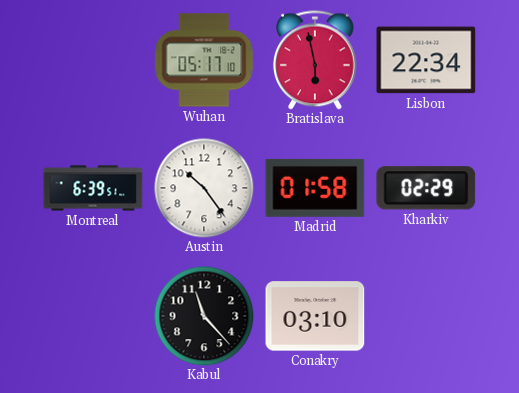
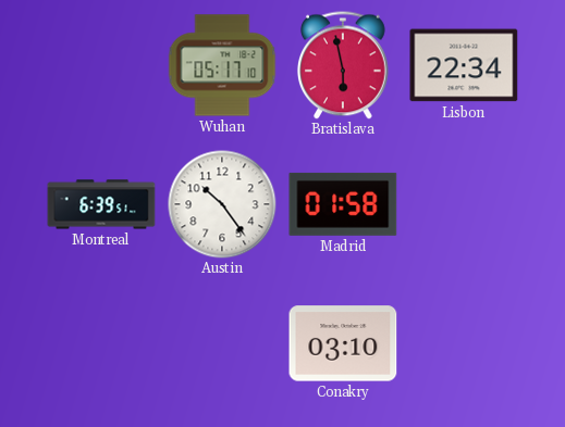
Kharkiv: 02:29 -> none (426, 188)
Kabul: 11:23 -> none (204, 316)
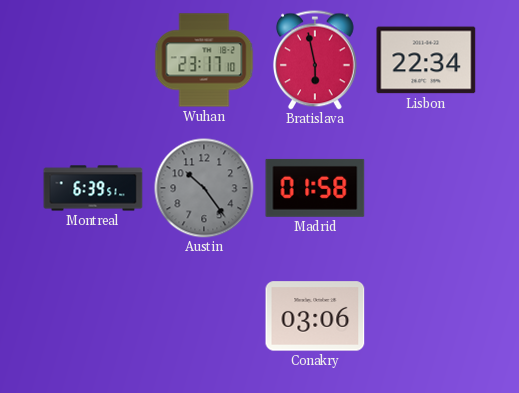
Wuhan: 05:17 -> 23:17 (204, 60)
Austin dial: white -> grey (204, 188)
Conakry: 03:10 -> 03:06 (315, 316)
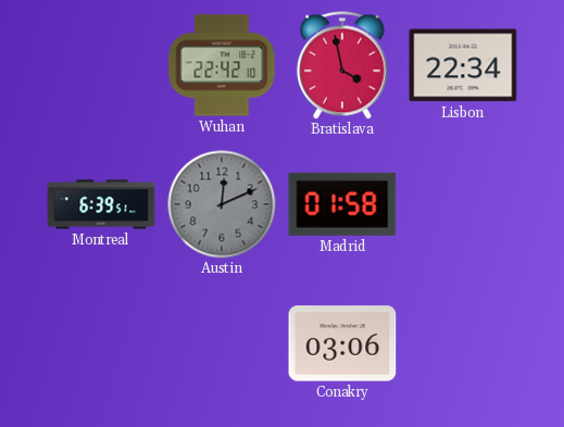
Wuhan: 23:17 -> 22:42 (222, 65)
Bratislava: 5:58 -> 3:58 (342, 65)
Austin: 10:24 -> 12:11 (222, 204)
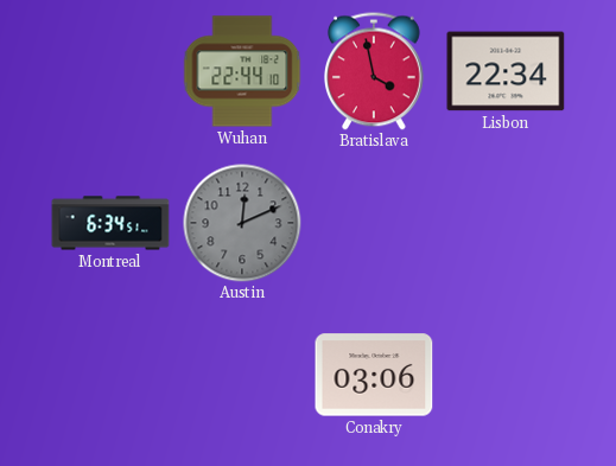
Wuhan: 22:42 -> 22:44 (242, 71)
Montreal: 6:39 -> 6:34 (110, 223)
Madrid: 01:58 -> none (342, 204)
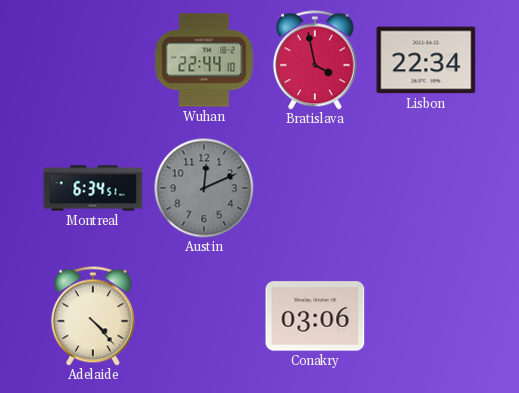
Adelaide: none -> 4:23 (93, 316)
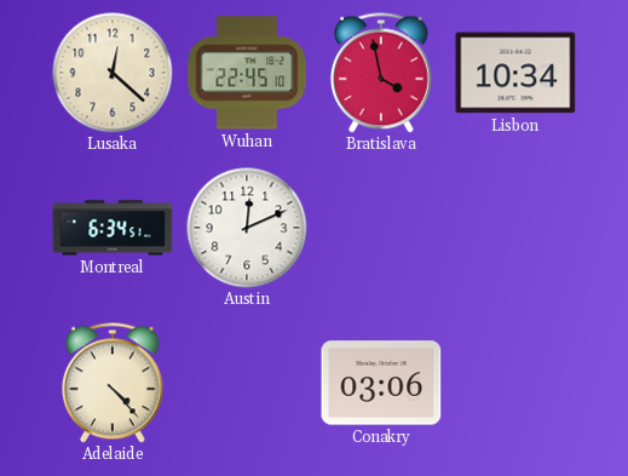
Lusaka: none -> 12:22 (113, 73)
Wuhan: 22:44 -> 22:45 (247, 73)
Lisbon: 22:34 -> 10:34 (515, 73)
Austin dial: grey -> white (247, 228)
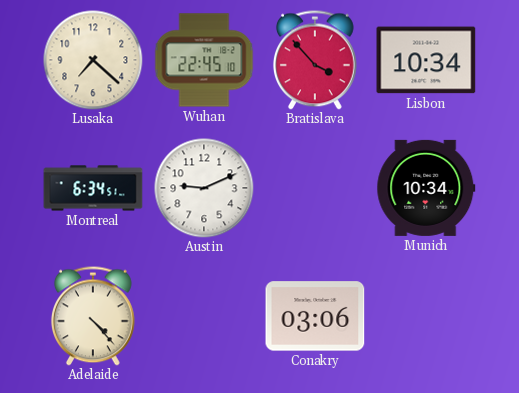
Lusaka: 12:22 -> 7:22 (93, 60)
Bratislava: 3:58 -> 3:53 (315, 60)
Austin: 12:11 -> 9:11 (204, 188)
Munich: none -> 10:34 (426, 188)
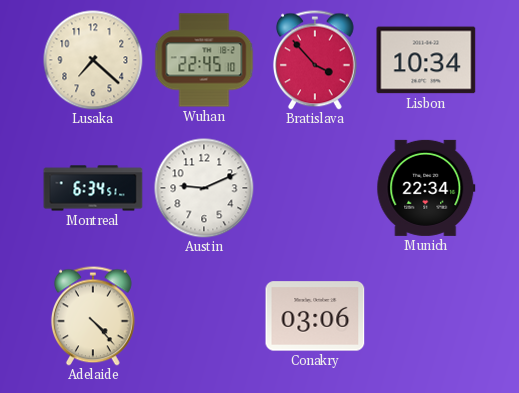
Munich: 10:34 -> 22:34 (426, 188)
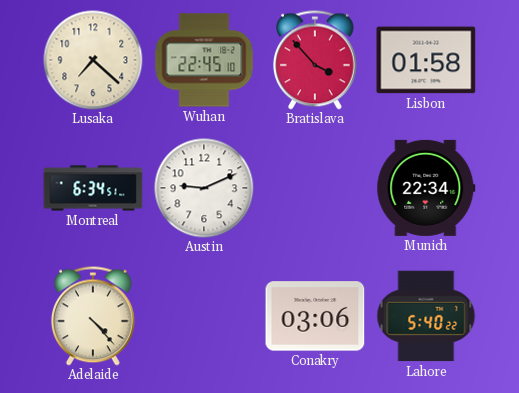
Lisbon: 10:34 -> 01:58 (426, 60)
Lahore: none -> 5:40 (426, 316)
